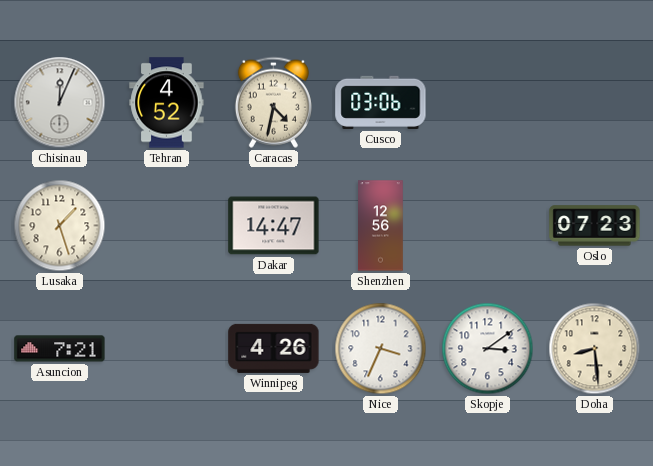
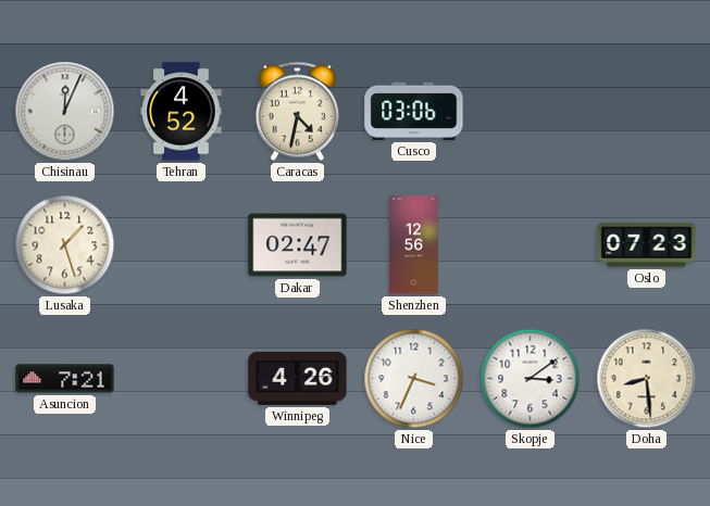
Dakar: 14:47 -> 02:47 (298, 245)
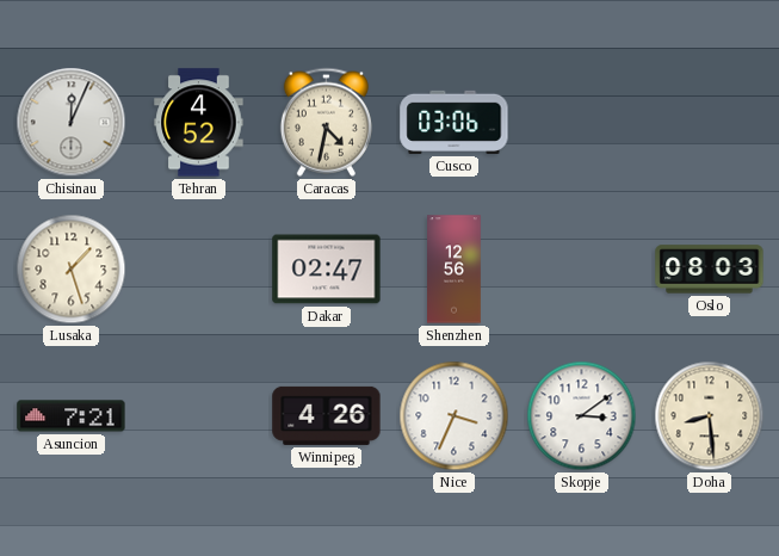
Oslo: 07:23 -> 08:03 (710, 270)
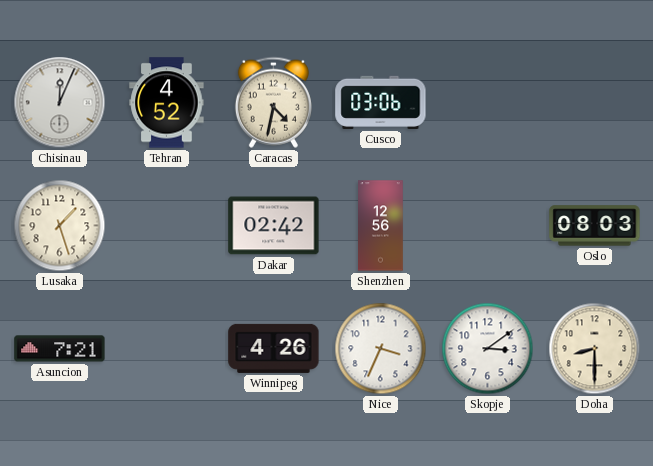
Dakar: 02:47 -> 02:42 (274, 226)
Doha: 8:29 -> 8:30 (595, 349)
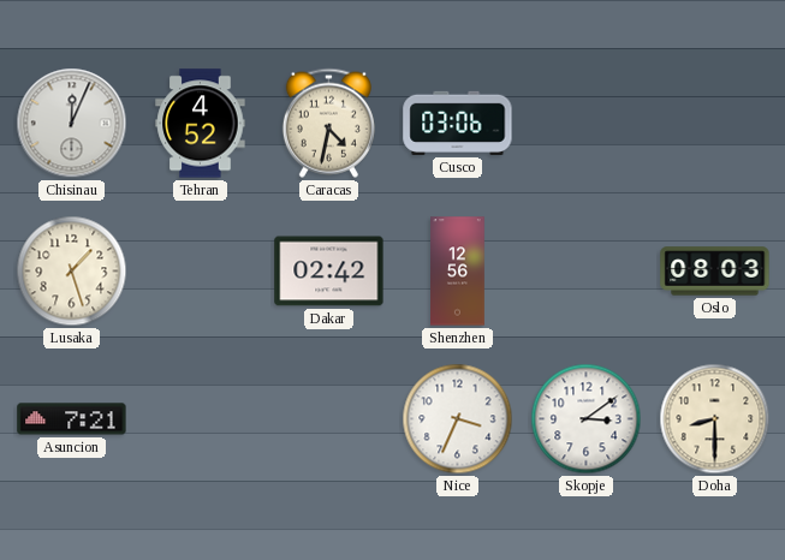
Winnipeg: 4:26 -> none (274, 348)
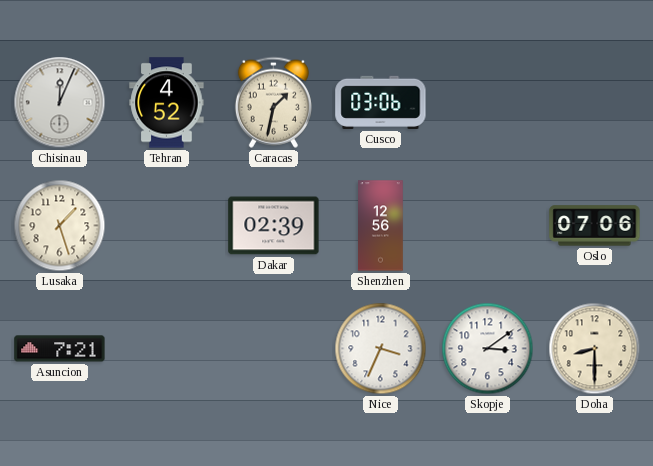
Caracas: 4:32 -> 1:32 (273, 102)
Dakar: 02:42 -> 02:39 (274, 226)
Oslo: 08:03 -> 07:06 (595, 226)
